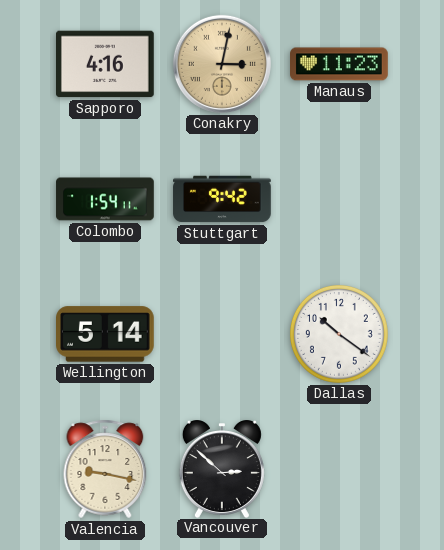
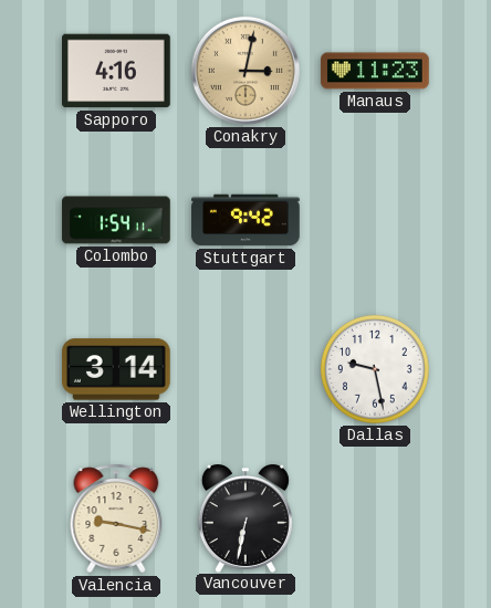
Wellington: 5:14 -> 3:14 (117, 369)
Dallas: 10:21 -> 9:28 (375, 369)
Vancouver: 2:52 -> 6:32 (245, 518)
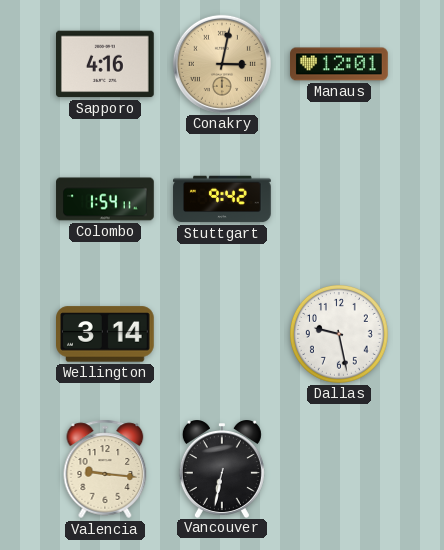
Manaus: 11:23 -> 12:01 (339, 64)
Valencia: 9:17 -> 9:16 (105, 469)
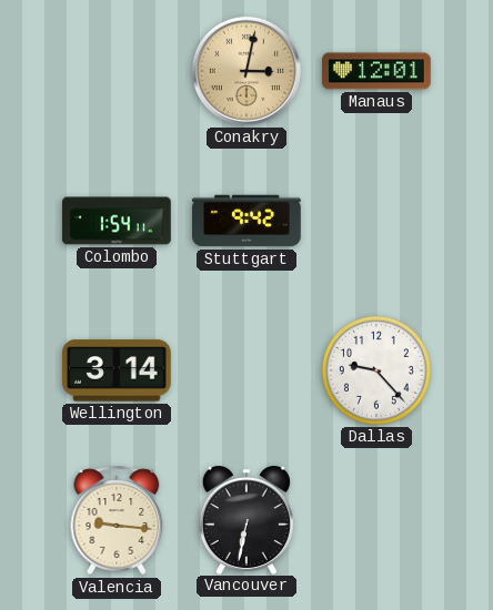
Sapporo: 4:16 -> none (106, 64)
Dallas: 9:28 -> 9:23 (376, 370)
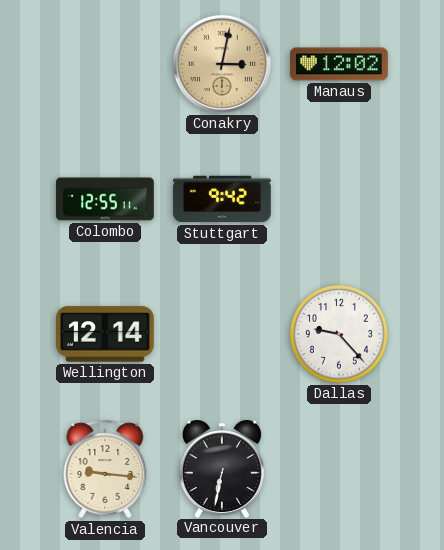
Manaus: 12:01 -> 12:02 (339, 64)
Colombo: 1:54 -> 12:55 (105, 199)
Wellington: 3:14 -> 12:14 (106, 334)
